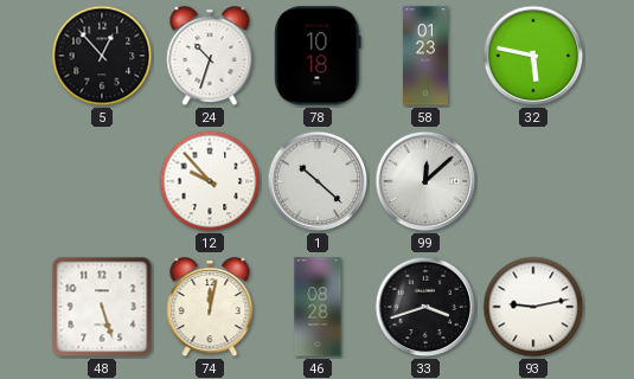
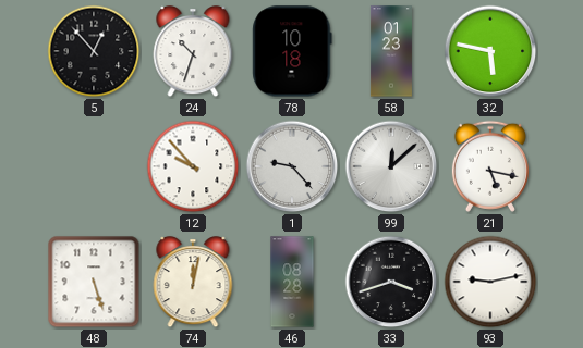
1: 10:22 -> 9:23 (292, 166)
21: none -> 5:17 (490, 166)
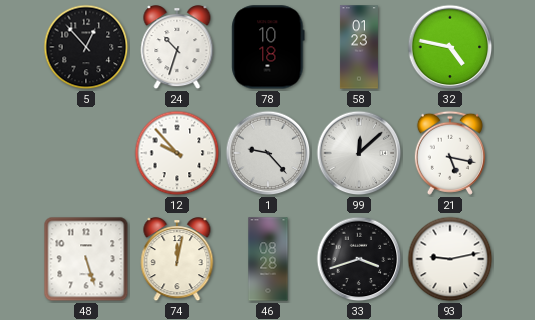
32: 5:47 -> 4:47 (450, 47)
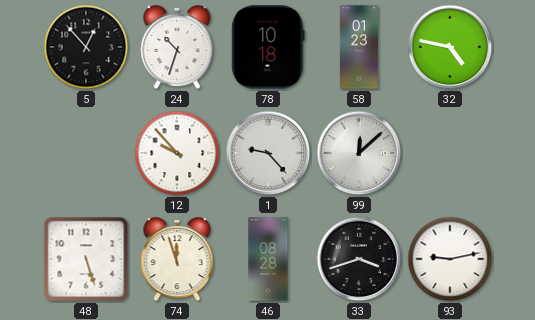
21: 5:17 -> none (450, 153)
74: 12:02 -> 11:57 (177, 260)
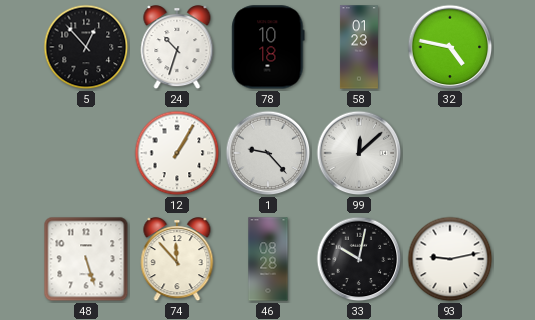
12: 9:53 -> 1:05 (177, 153)
74: 11:57 -> 11:53 (177, 260)
33: 3:42 -> 10:02 (359, 259)
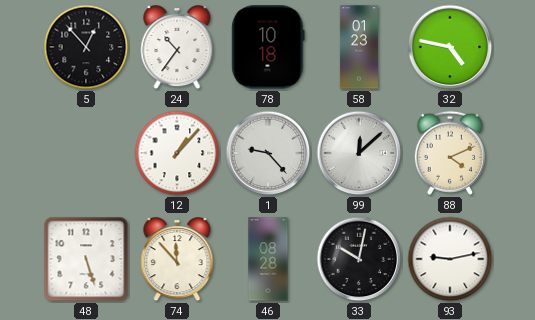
24: 10:33 -> 10:36 (177, 48)
12: 1:05 -> 1:07 (177, 153)
88: none -> 4:11 (450, 153)
